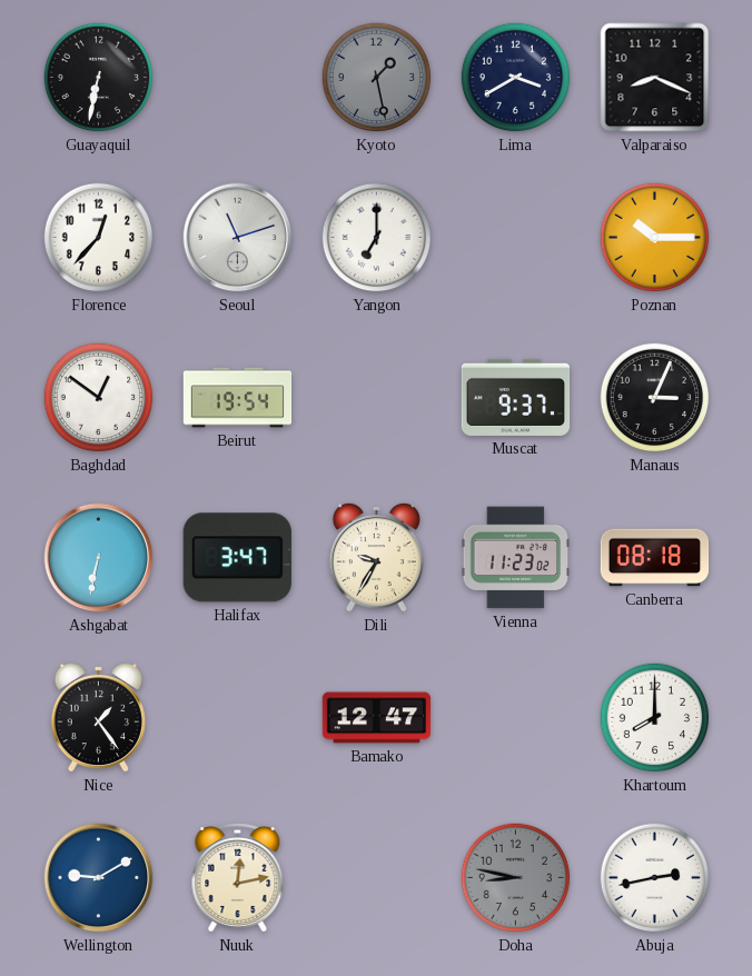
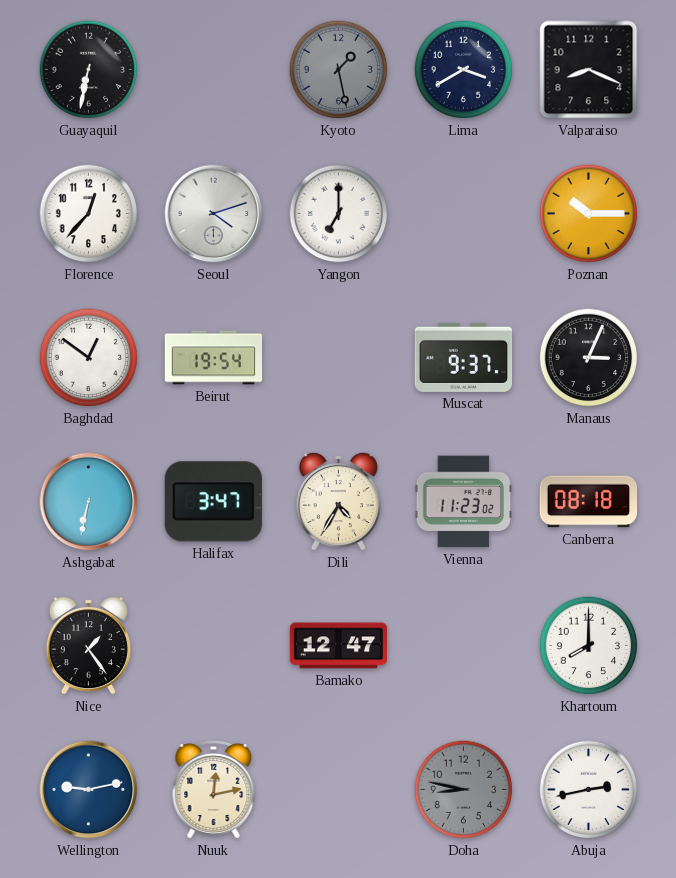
Seoul: 11:12 -> 4:12 (214, 214)
Dili: 9:35 -> 4:35 (338, 501)
Wellington: 9:10 -> 9:13 (89, 790)
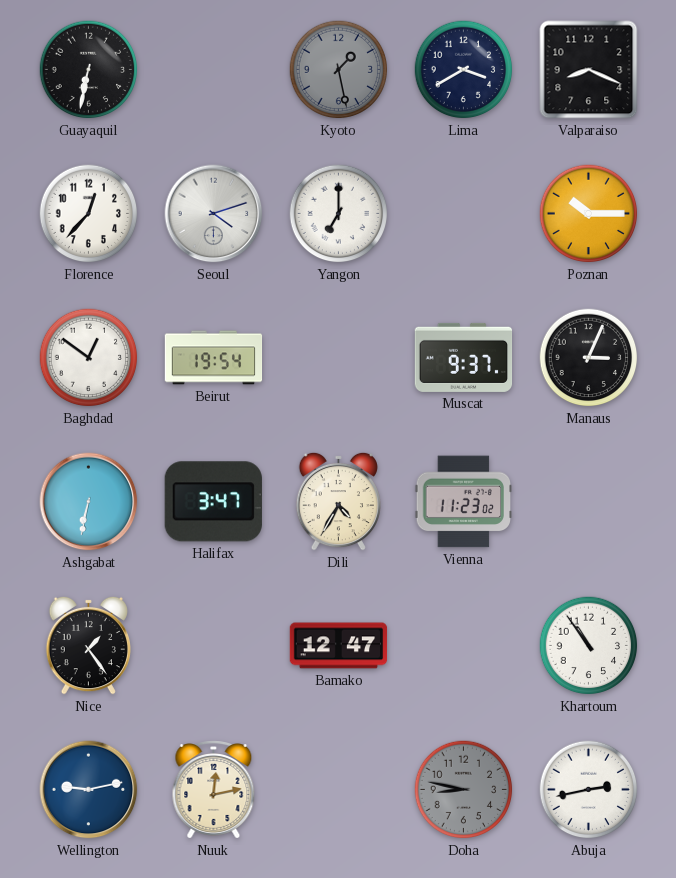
Canberra: 08:18 -> none (589, 502)
Khartoum: 8:00 -> 10:54 (589, 646)
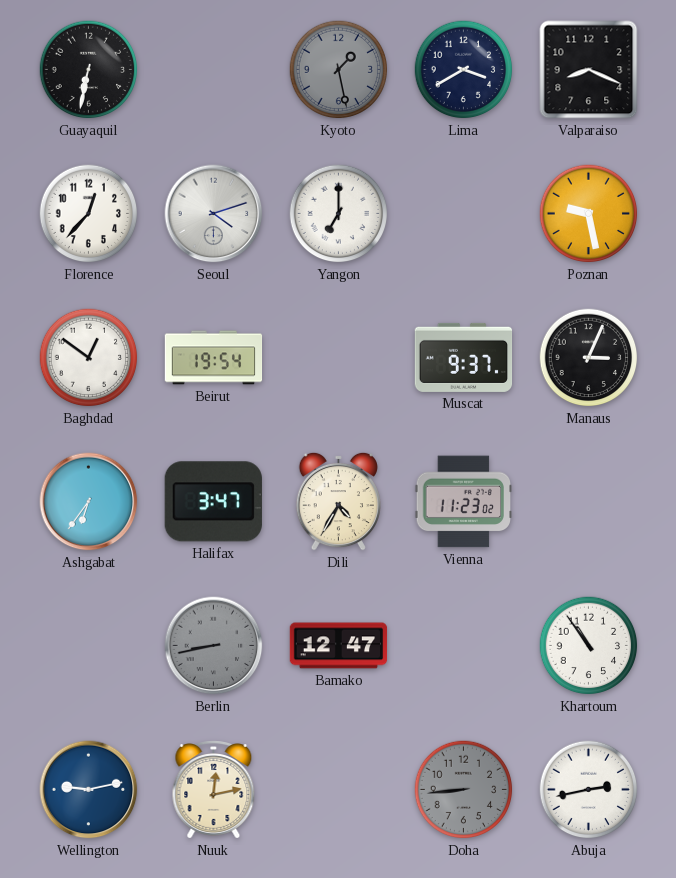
Poznan: 10:15 -> 9:28 (589, 214)
Ashgabat: 6:32 -> 6:36 (89, 502)
Nice: 1:24 -> none (88, 645)
Berlin: none -> 8:43 (214, 646)
Doha: 8:47 -> 8:44 (464, 790)
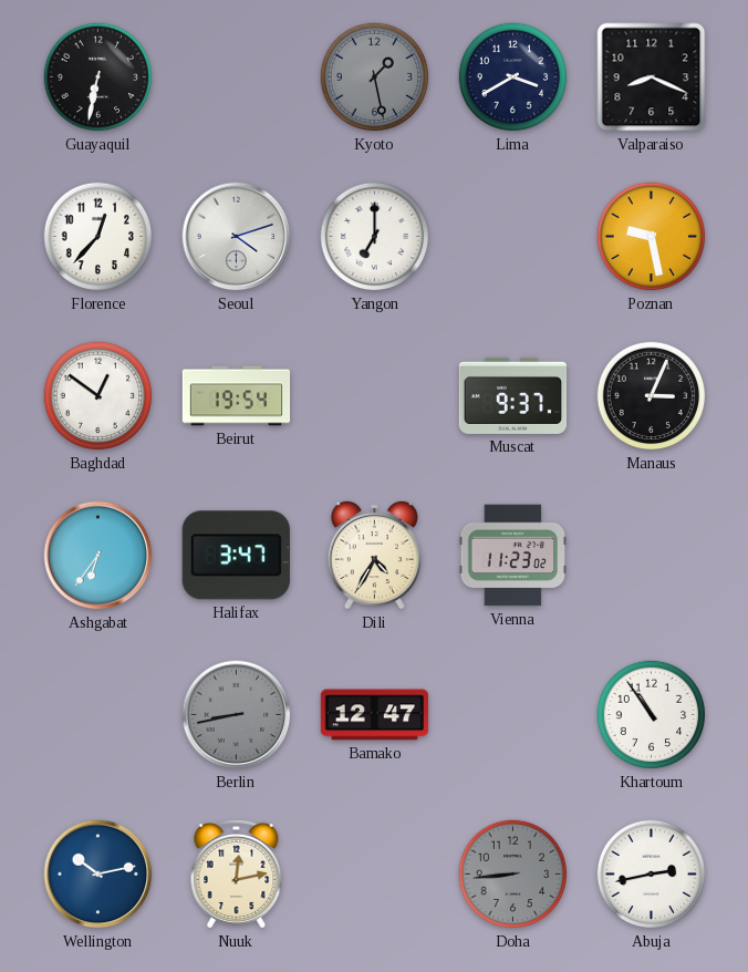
Wellington: 9:13 -> 10:13 (98, 875)
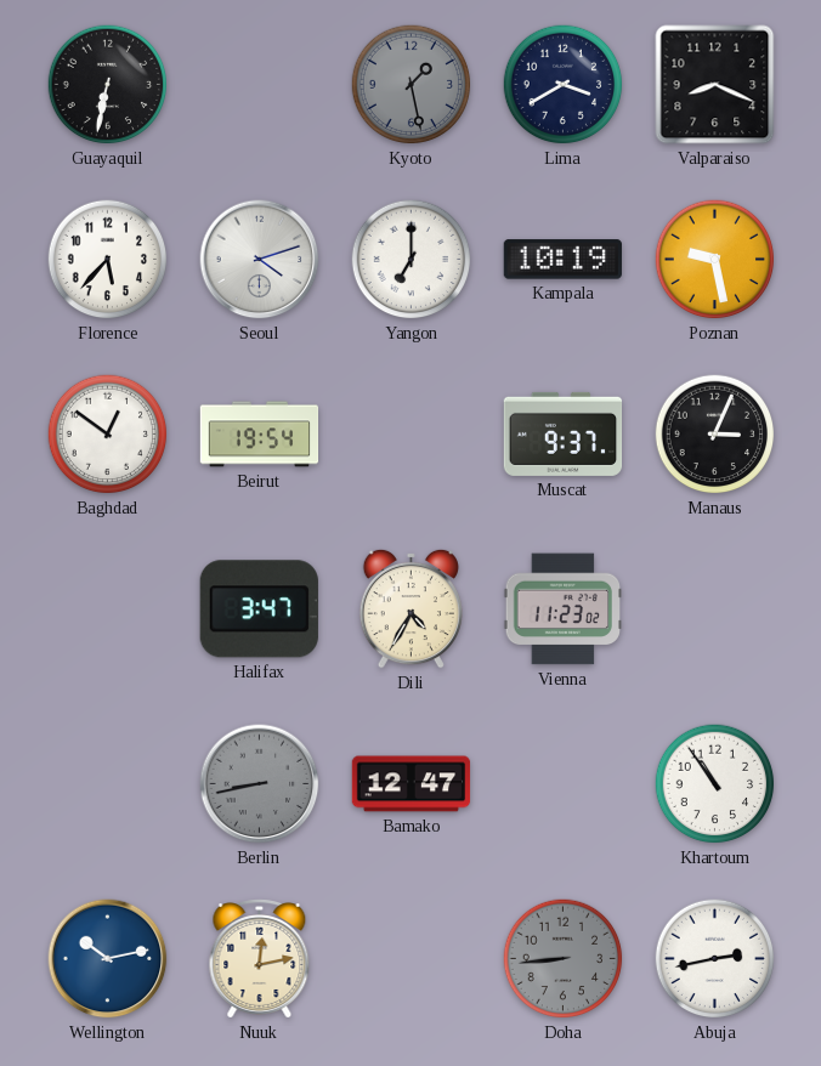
Florence: 12:37 -> 5:37 (108, 260)
Kampala: none -> 10:19 (562, 260)
Ashgabat: 6:36 -> none (98, 556)
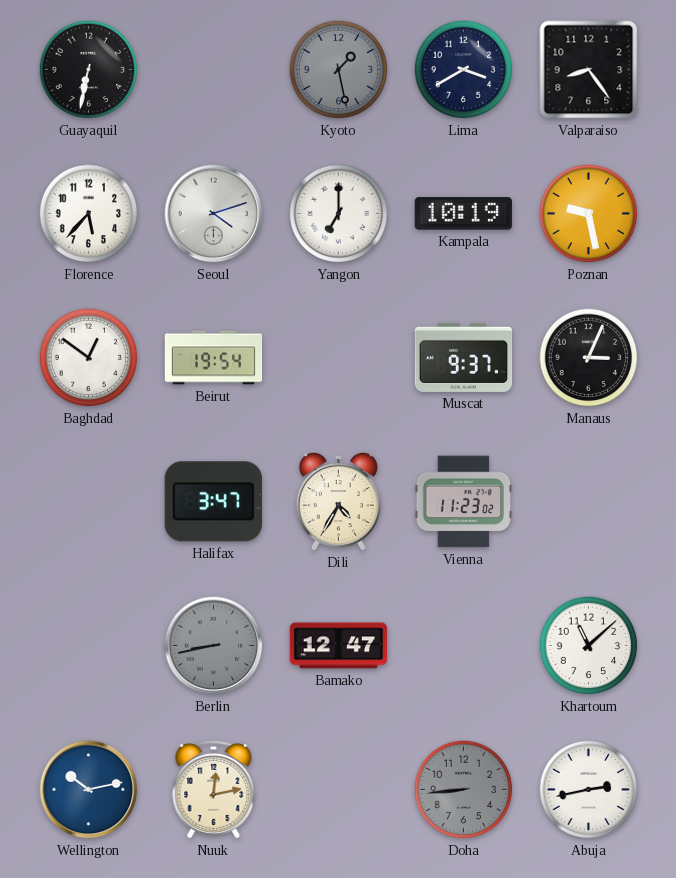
Valparaiso: 8:19 -> 8:24 (589, 70)
Khartoum: 10:54 -> 11:08 (589, 646)
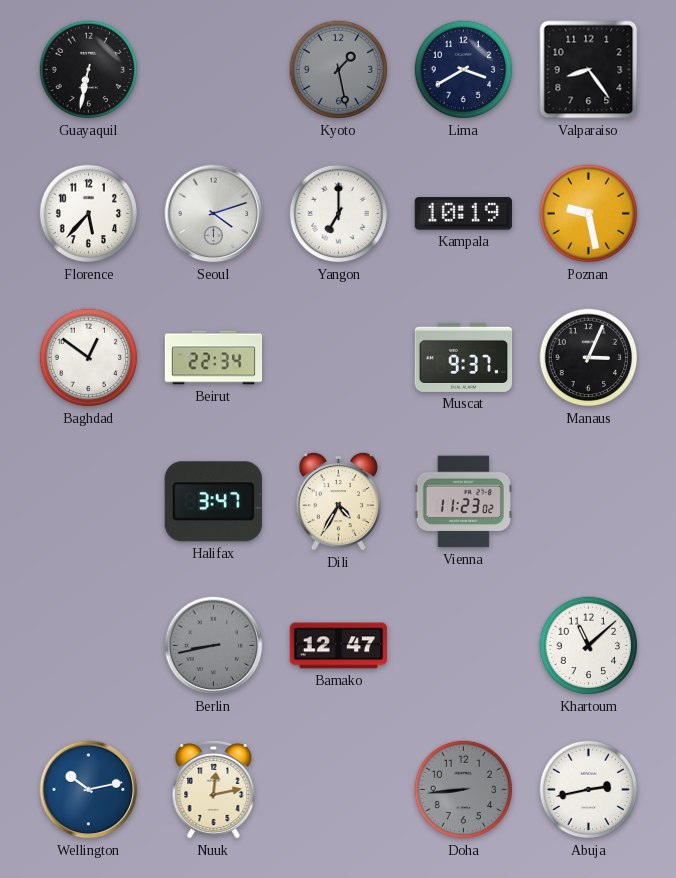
Beirut: 19:54 -> 22:34 (214, 358)
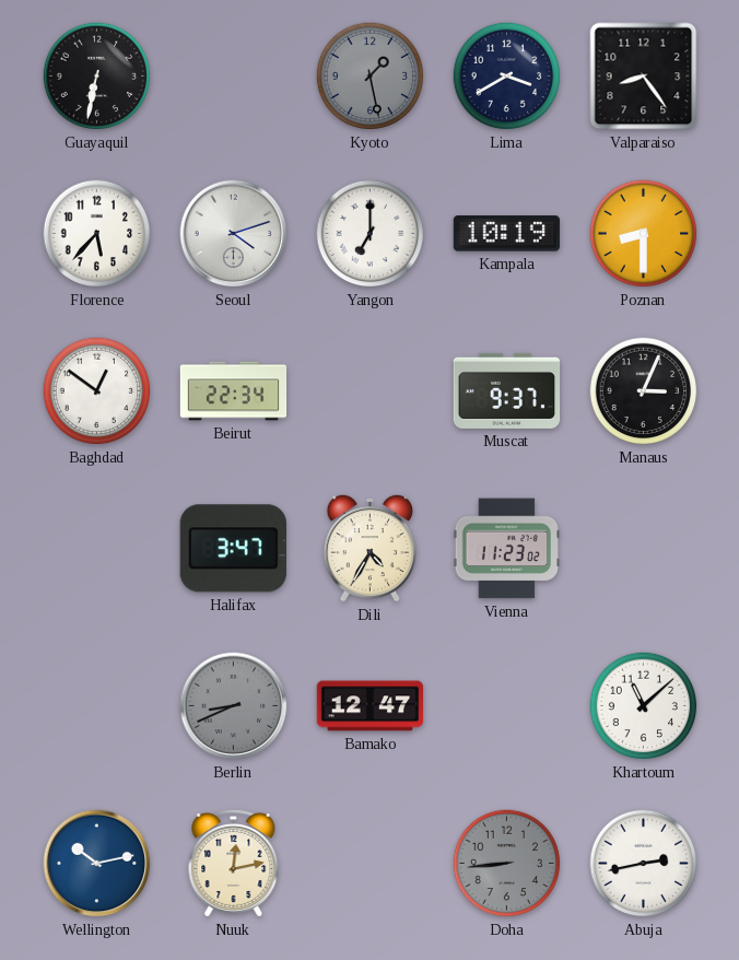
Poznan: 9:28 -> 8:30 (644, 234)
Berlin: 8:43 -> 8:41 (234, 706)
